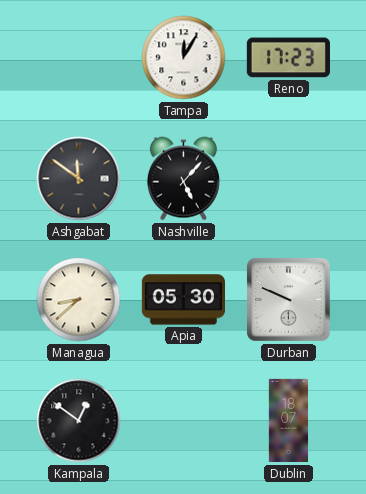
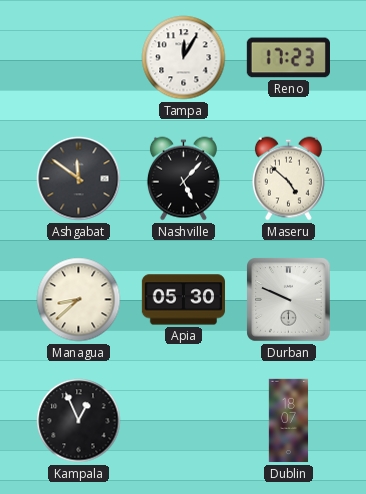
Maseru: none -> 4:52 (288, 179)
Kampala: 12:51 -> 12:56 (79, 421)
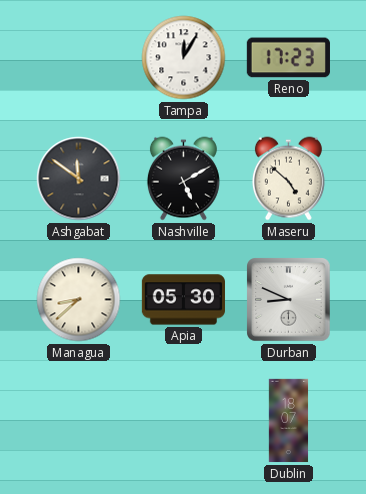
Nashville: 5:07 -> 5:10 (183, 179)
Durban: 9:49 -> 8:49 (289, 300)
Kampala: 12:56 -> none (79, 421)
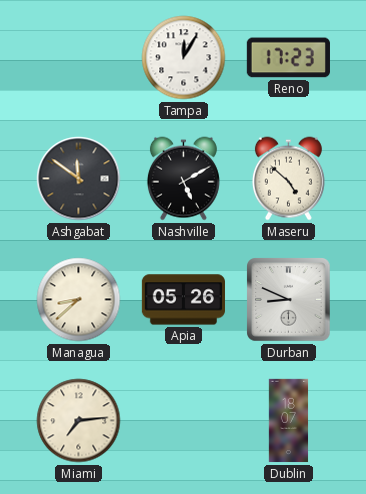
Apia: 05:30 -> 05:26 (183, 300)
Miami: none -> 7:14 (79, 421)
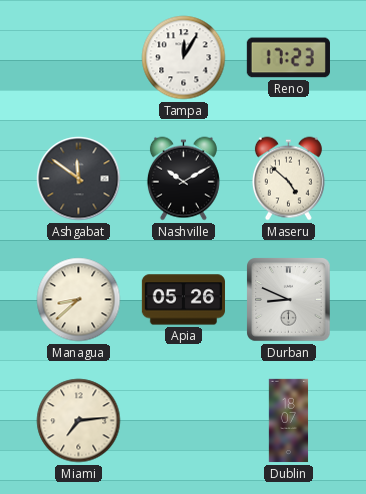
Nashville: 5:10 -> 10:10 (183, 179)
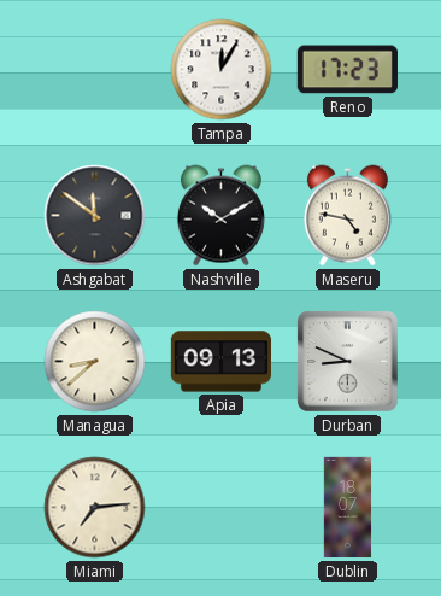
Maseru: 4:52 -> 4:47 (347, 216)
Apia: 05:26 -> 09:13 (220, 362)
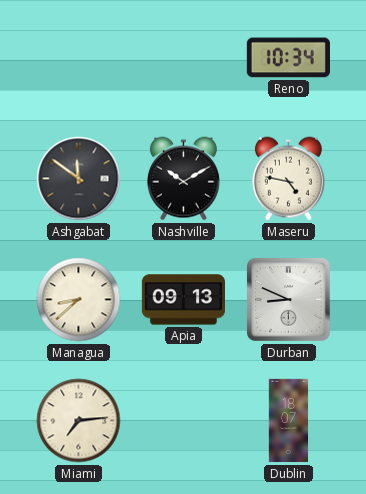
Tampa: 12:05 -> none (222, 70)
Reno: 17:23 -> 10:34 (288, 58)
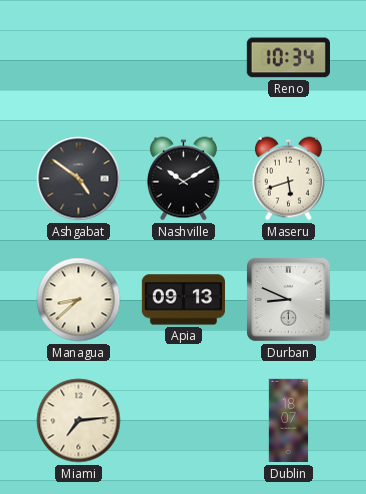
Ashgabat: 11:51 -> 4:51 (79, 179)
Maseru: 4:47 -> 5:42 (288, 179)
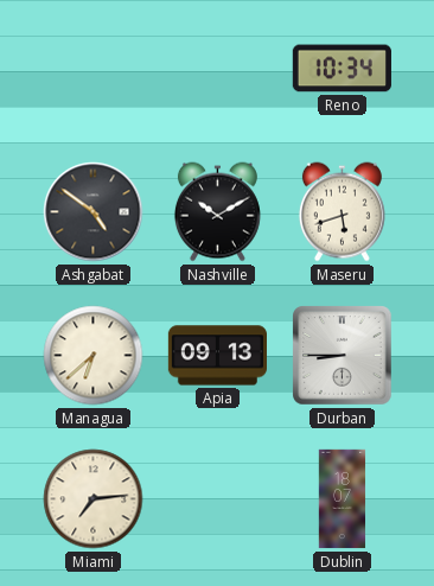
Managua: 8:38 -> 6:38 (94, 356)
Durban: 8:49 -> 8:45 (343, 356)
